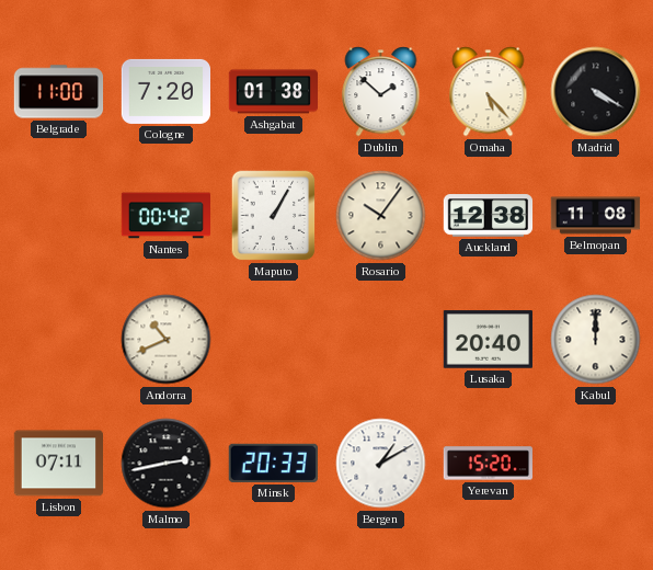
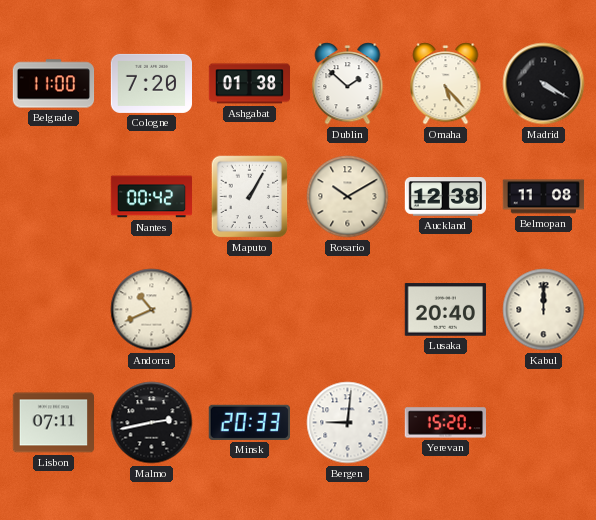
Rosario: 10:06 -> 10:10 (348, 197)
Bergen: 1:10 -> 9:01 (348, 423)
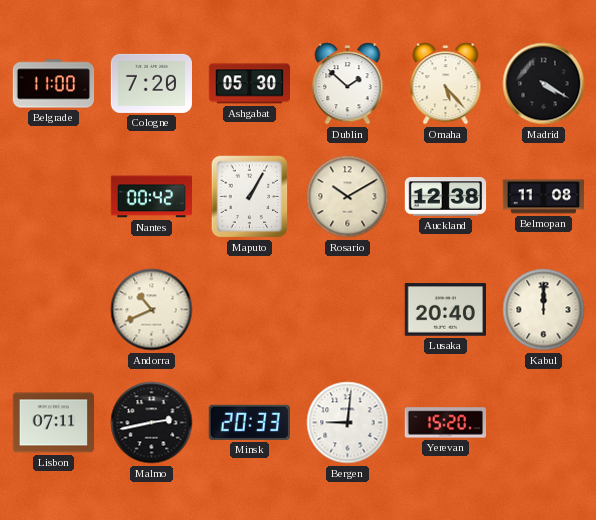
Ashgabat: 01:38 -> 05:30 (250, 84)
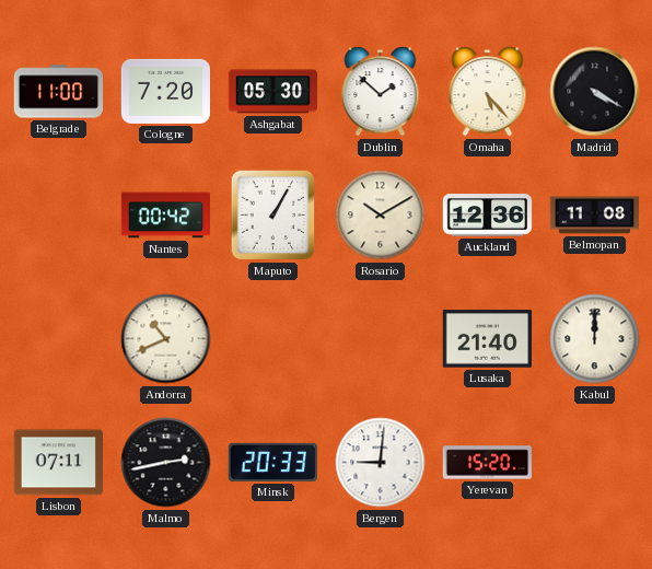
Auckland: 12:38 -> 12:36 (488, 216)
Lusaka: 20:40 -> 21:40 (487, 339)
